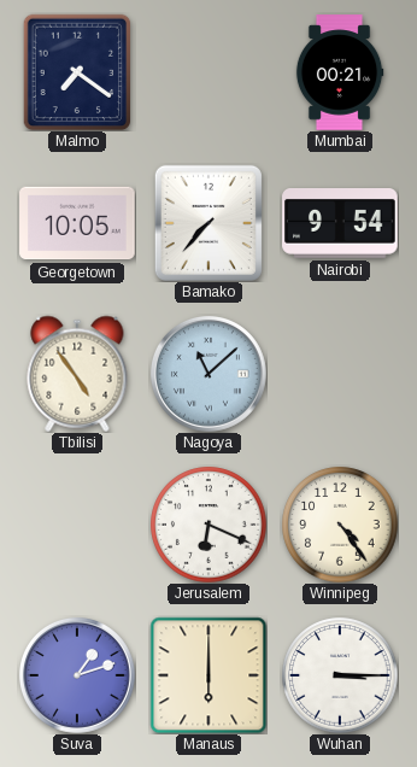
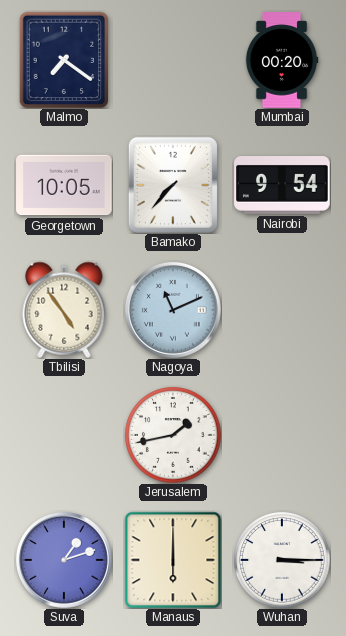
Mumbai: 00:21 -> 00:20 (282, 60)
Nagoya: 11:08 -> 11:11 (173, 310)
Jerusalem: 6:19 -> 1:43 (173, 435)
Winnipeg: 4:24 -> none (340, 525)
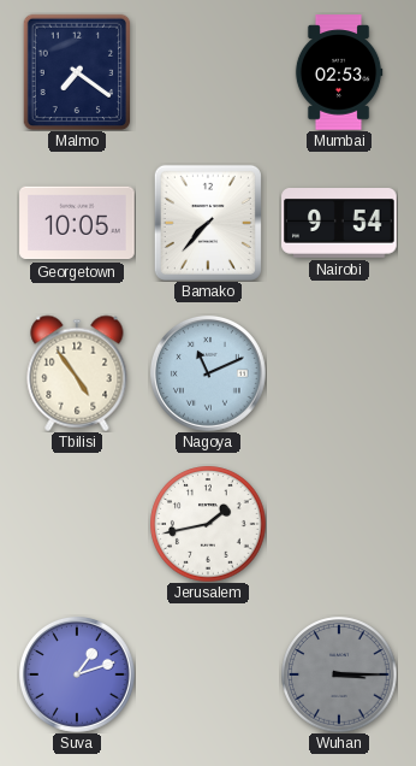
Mumbai: 00:20 -> 02:53 (339, 72)
Manaus: 6:00 -> none (173, 560)
Wuhan dial: white -> grey (339, 674)
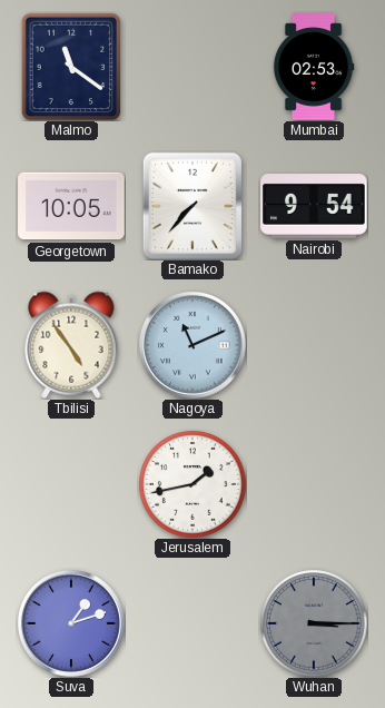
Malmo: 7:21 -> 11:21 (71, 67)
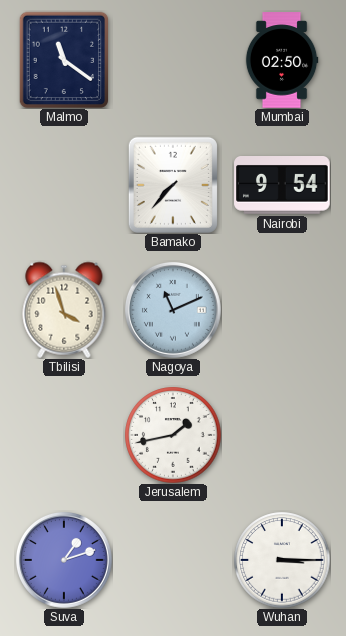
Mumbai: 02:53 -> 02:50 (282, 60)
Georgetown: 10:05 -> none (71, 206)
Tbilisi: 4:54 -> 3:57 (64, 310)
Wuhan dial: grey -> white (282, 560)
